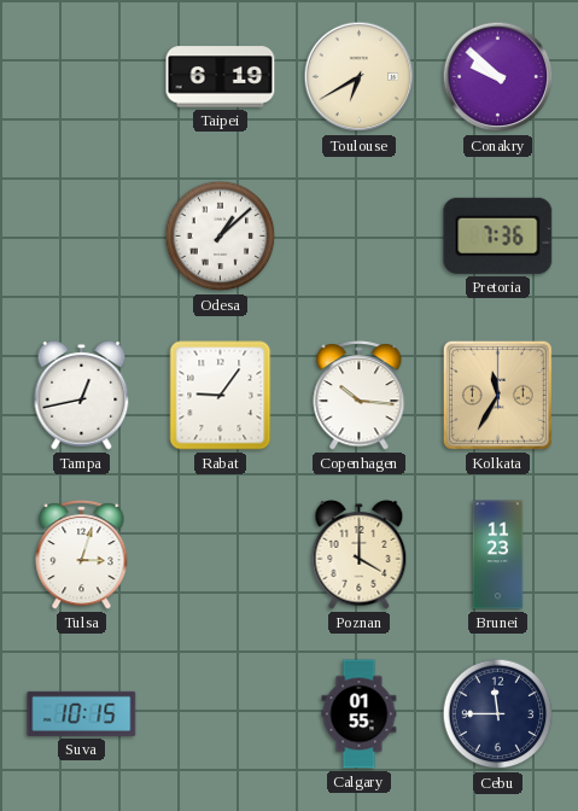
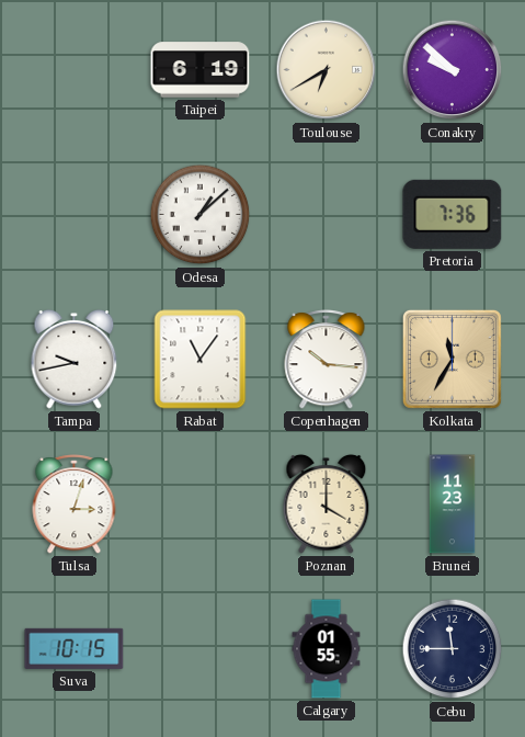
Tampa: 12:43 -> 9:43 (75, 359)
Rabat: 9:06 -> 11:06 (201, 360)
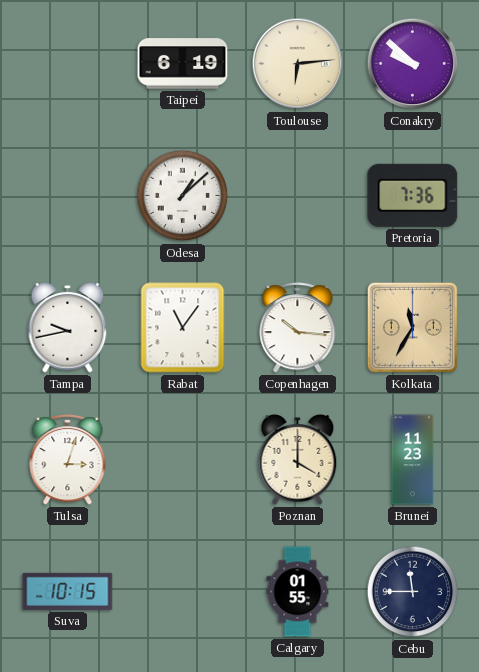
Toulouse: 6:40 -> 6:14 (298, 64)
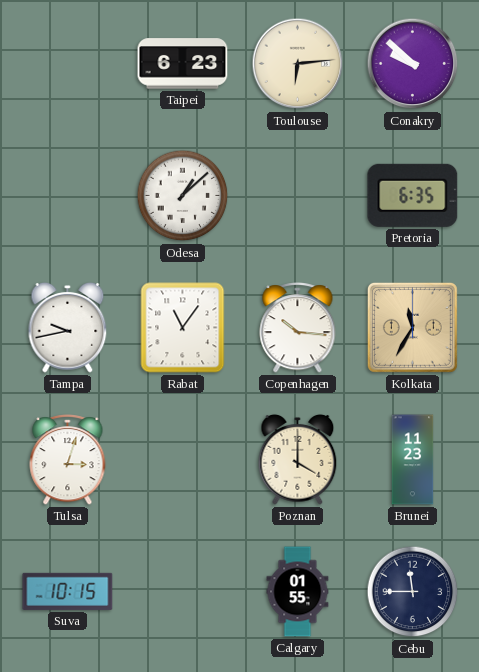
Taipei: 6:19 -> 6:23 (183, 64)
Pretoria: 7:36 -> 6:35 (413, 195)
